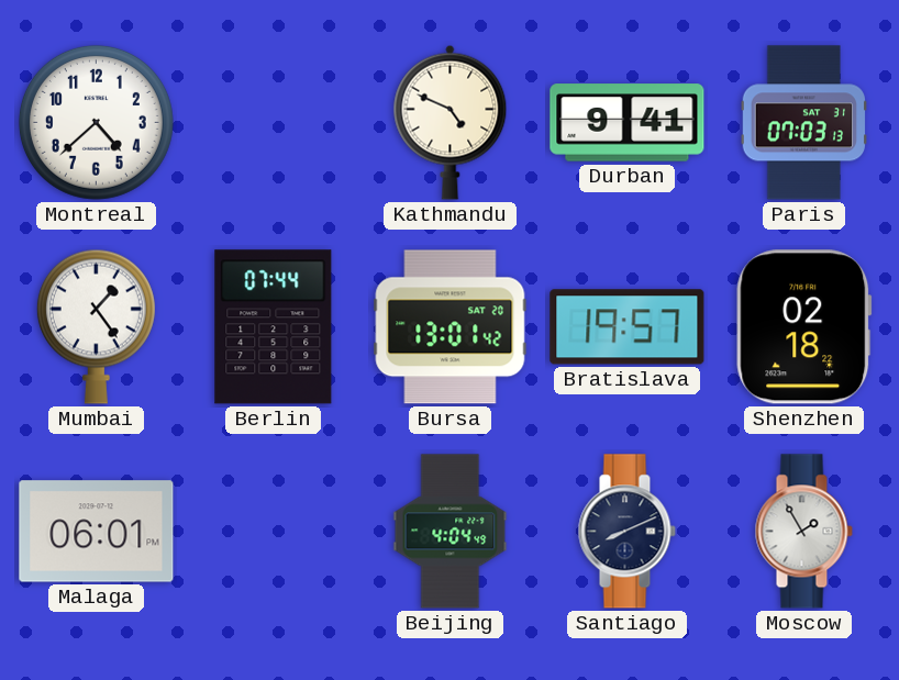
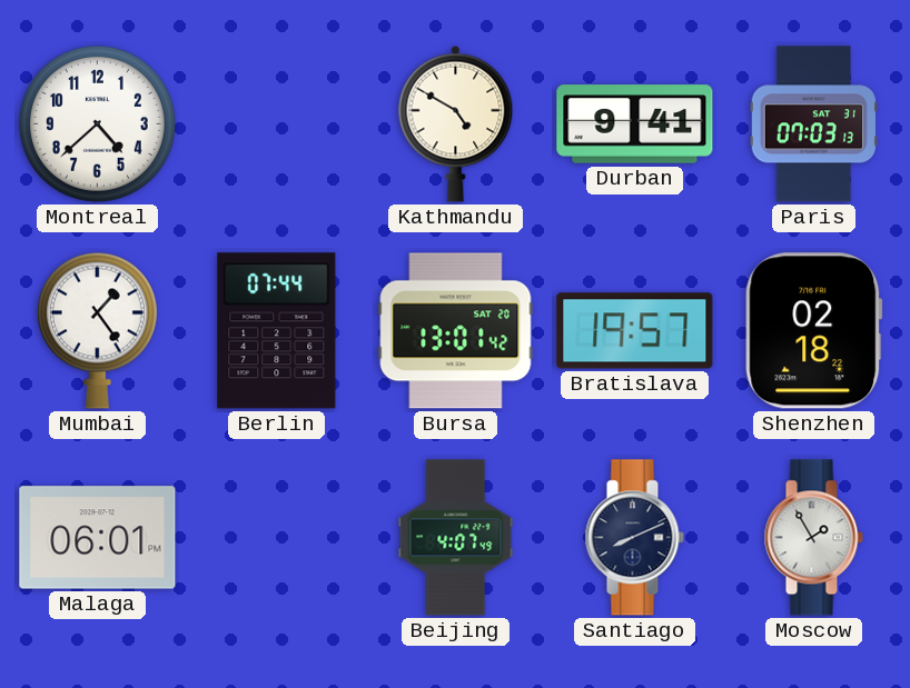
Kathmandu: 4:49 -> 4:50 (456, 123)
Beijing: 4:04 -> 4:07 (456, 538)
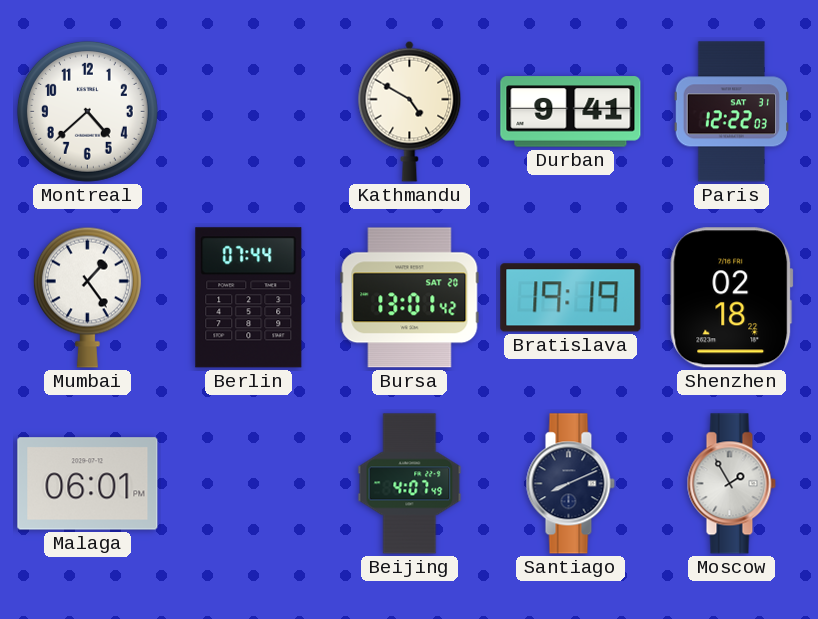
Paris: 07:03 -> 12:22 (731, 112)
Bratislava: 19:57 -> 19:19 (571, 298)
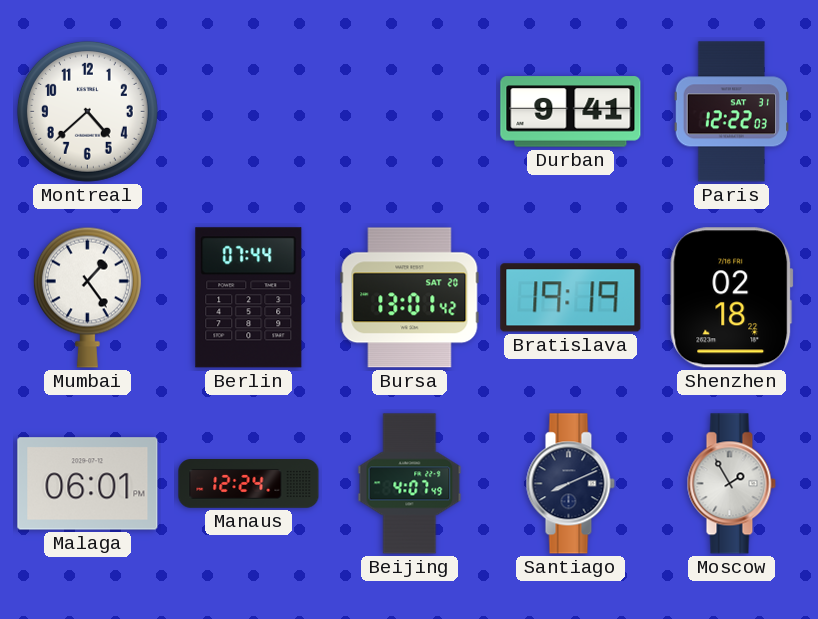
Kathmandu: 4:50 -> none (410, 111)
Manaus: none -> 12:24 (249, 484)
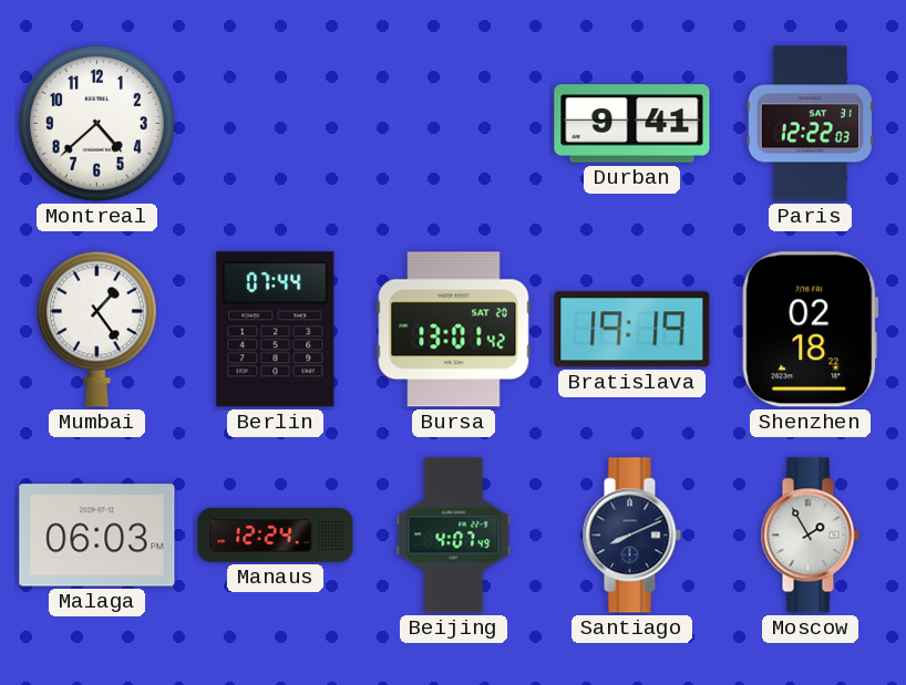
Malaga: 06:01 -> 06:03 (97, 536)
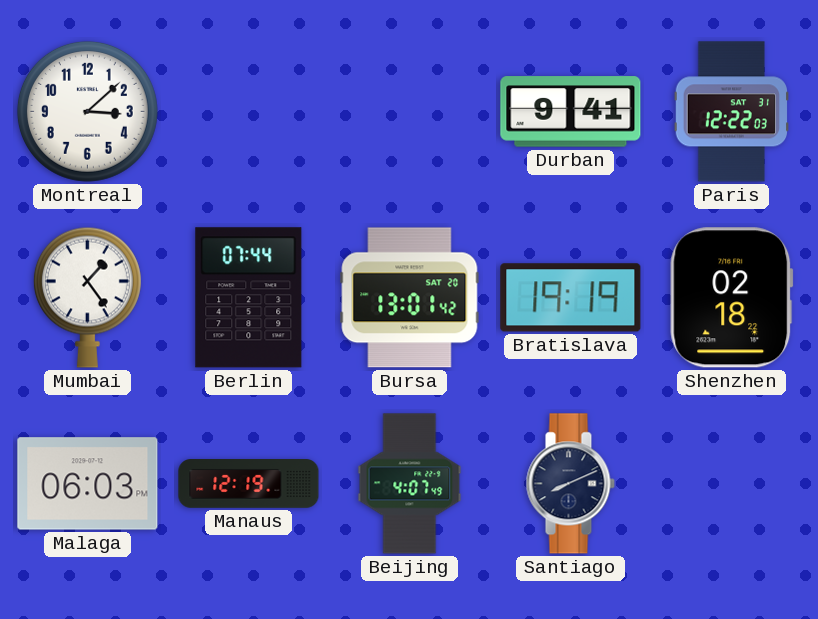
Montreal: 4:38 -> 3:08 (87, 111)
Manaus: 12:24 -> 12:19 (249, 484)
Moscow: 1:55 -> none (810, 536)
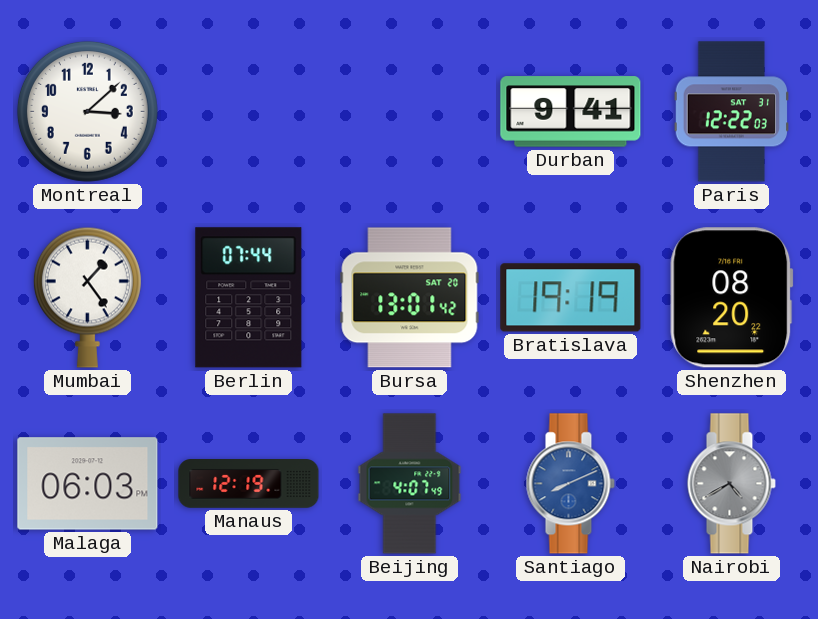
Shenzhen: 02:18 -> 08:20 (732, 298)
Santiago dial: navy -> blue (570, 484)
Nairobi: none -> 4:40 (731, 484)
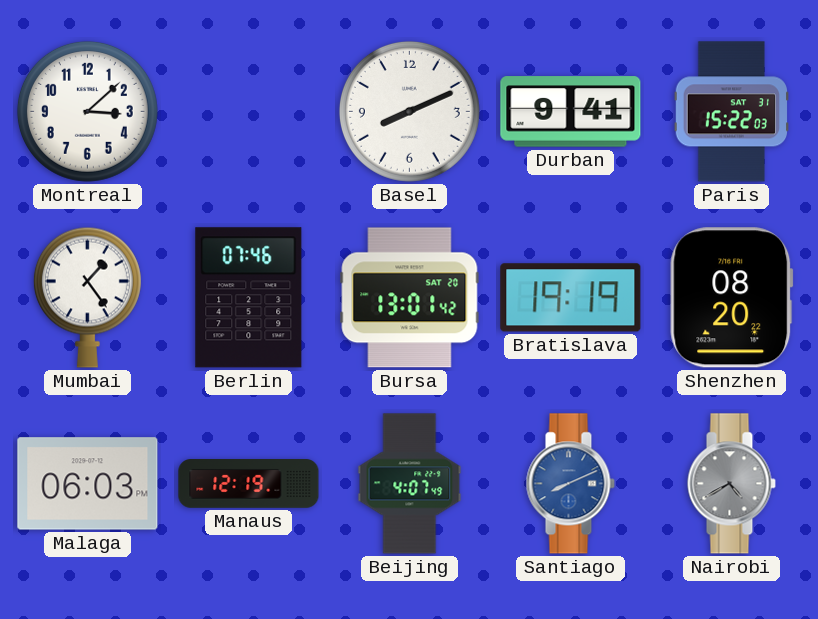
Basel: none -> 8:11 (409, 111)
Paris: 12:22 -> 15:22 (731, 112)
Berlin: 07:44 -> 07:46 (249, 298)
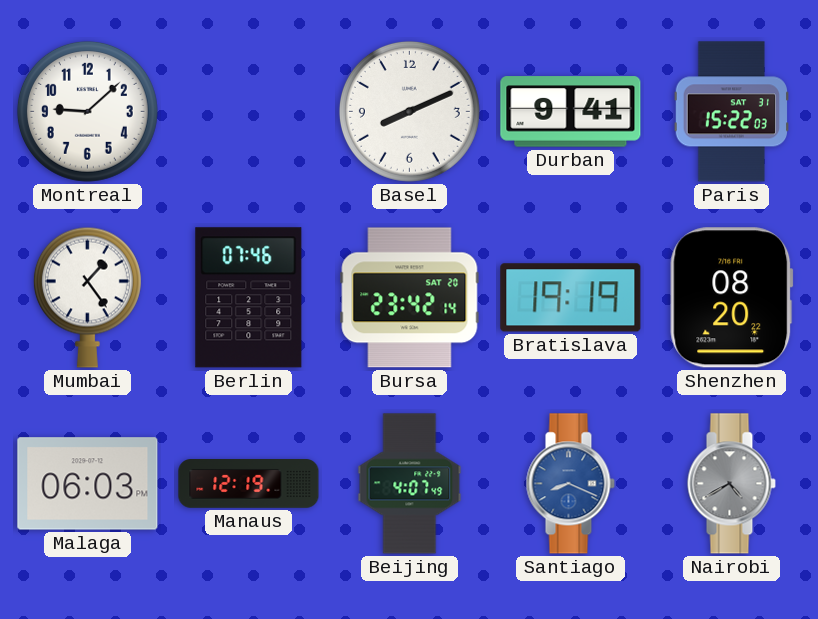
Montreal: 3:08 -> 9:08 (87, 111)
Bursa: 13:01 -> 23:42 (410, 298)
Santiago: 8:11 -> 8:19 (570, 484)
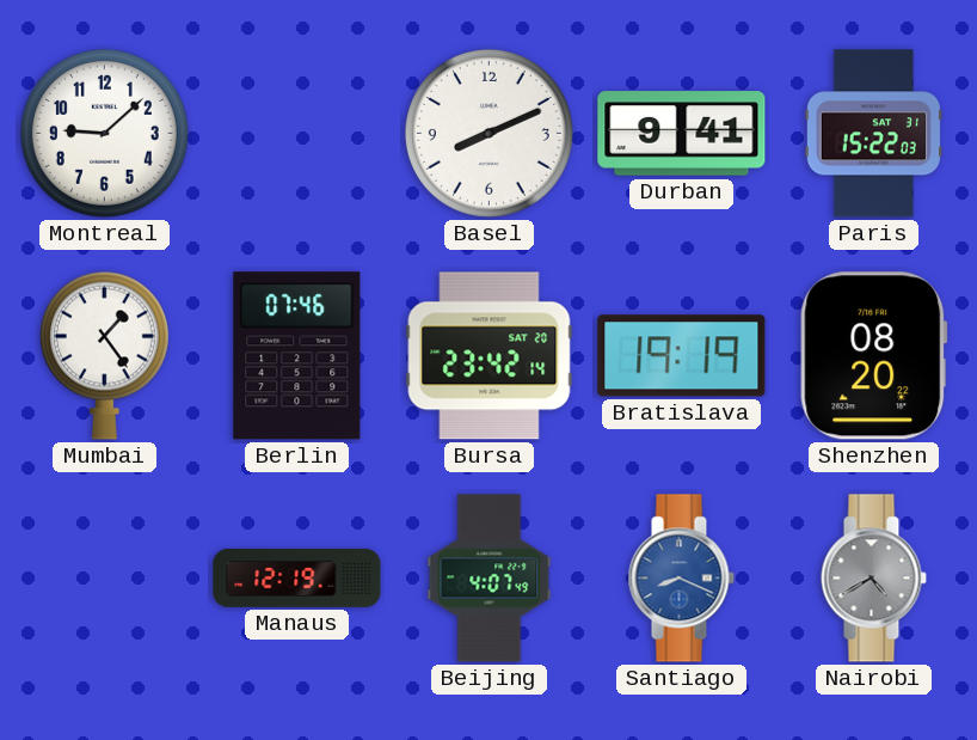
Malaga: 06:03 -> none (88, 484)
